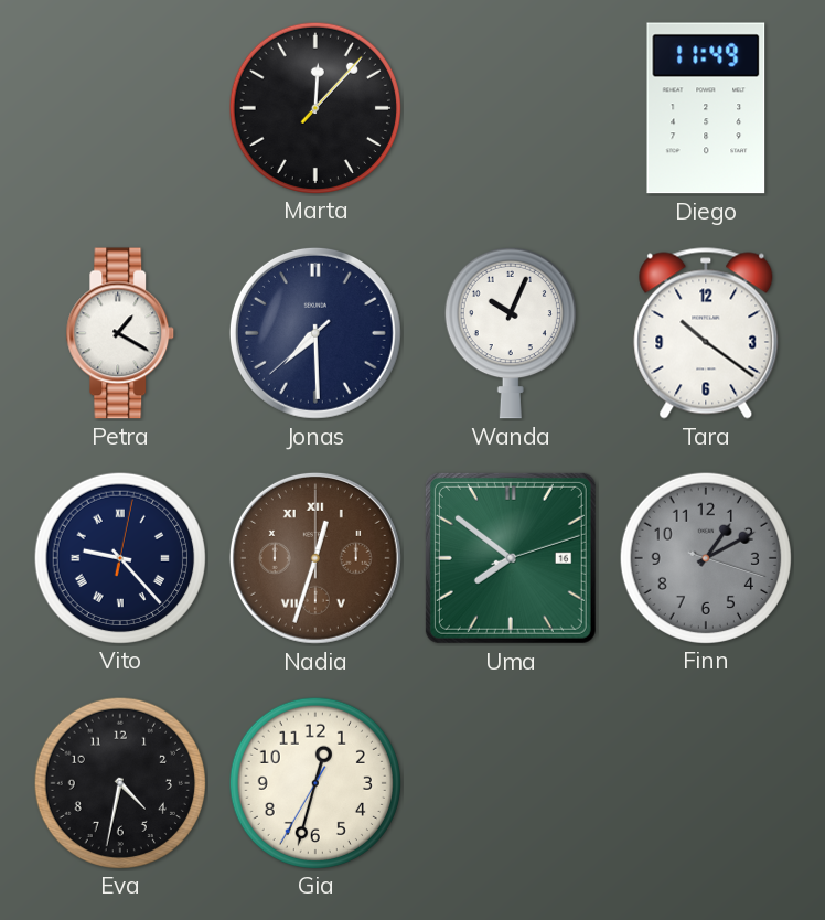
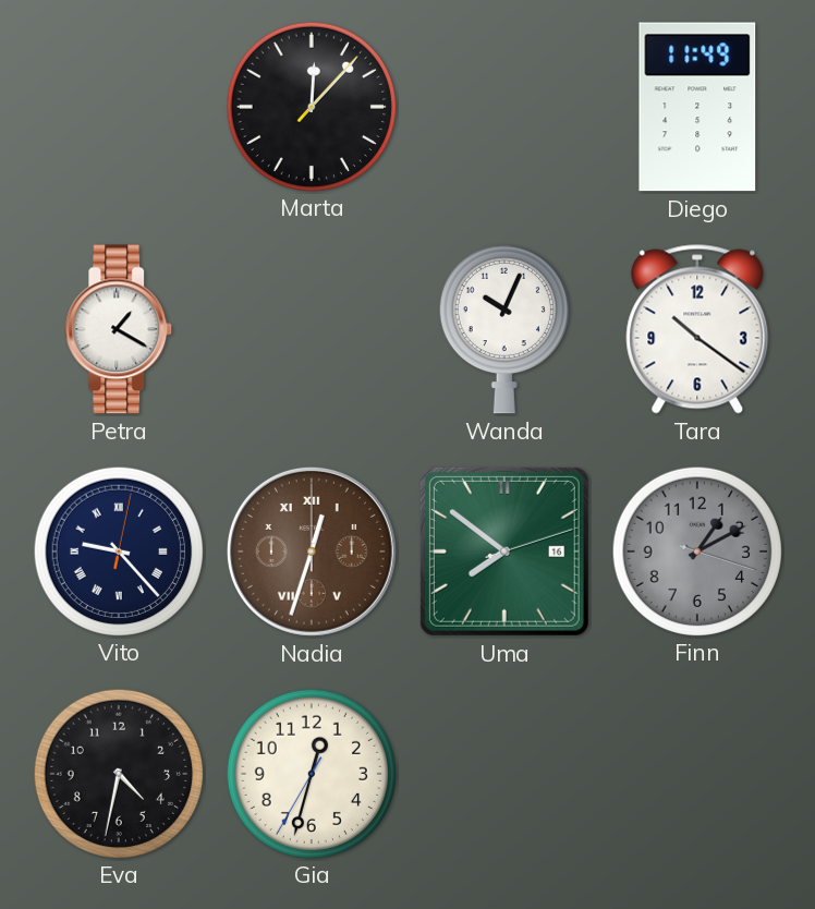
Jonas: 7:29 -> none (315, 333)
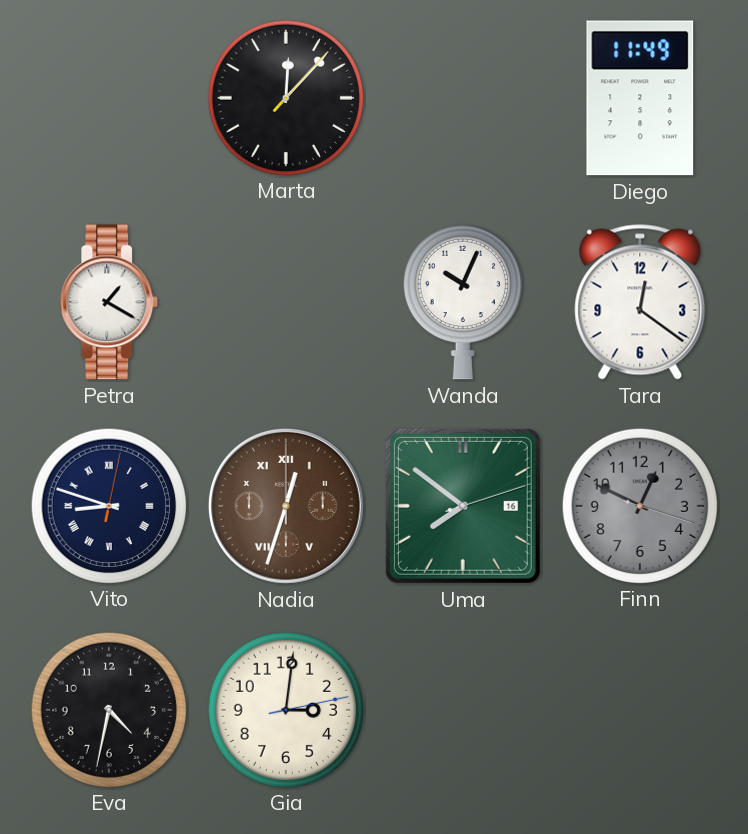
Tara: 10:21 -> 12:21 (640, 302)
Vito: 9:23 -> 8:48 (108, 505)
Finn: 1:10 -> 12:49 (639, 505)
Gia: 12:32 -> 3:01 (285, 709)
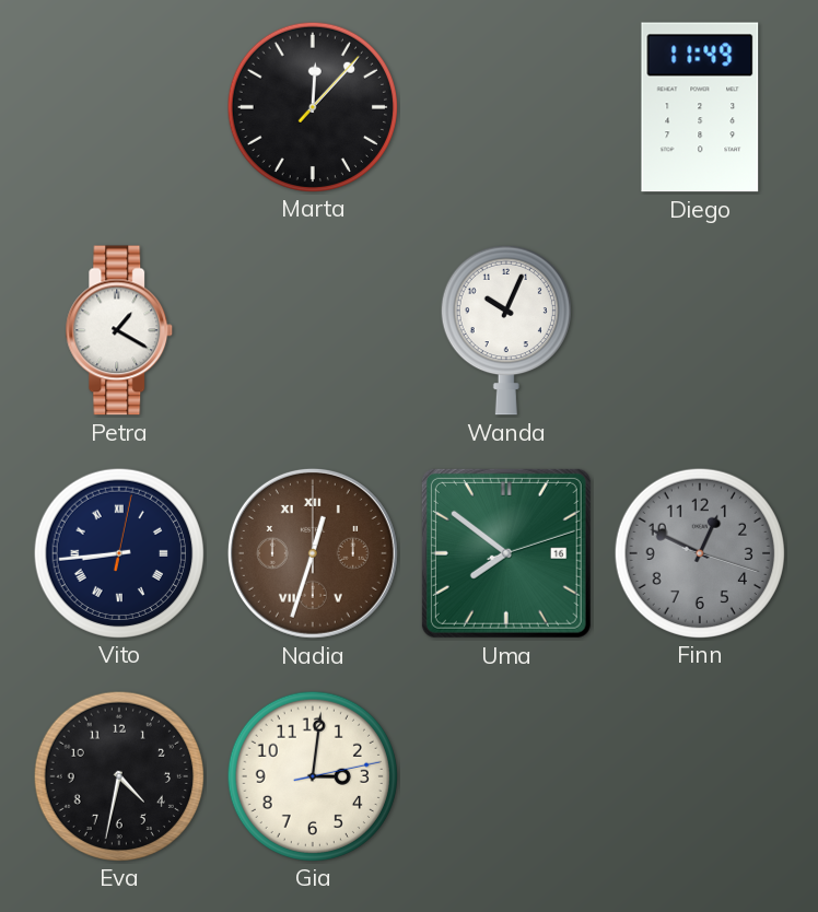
Tara: 12:21 -> none (640, 302)
Vito: 8:48 -> 8:44 (118, 552)
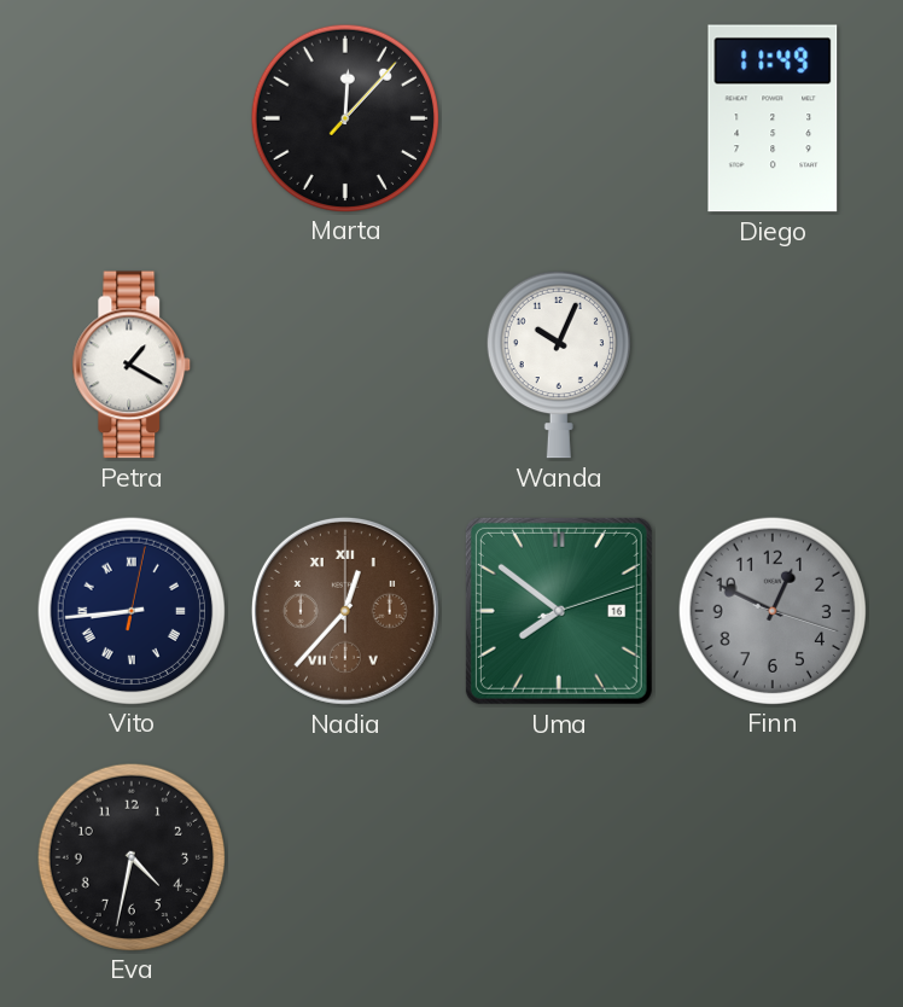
Nadia: 12:33 -> 12:37 (345, 611)
Gia: 3:01 -> none (312, 775)
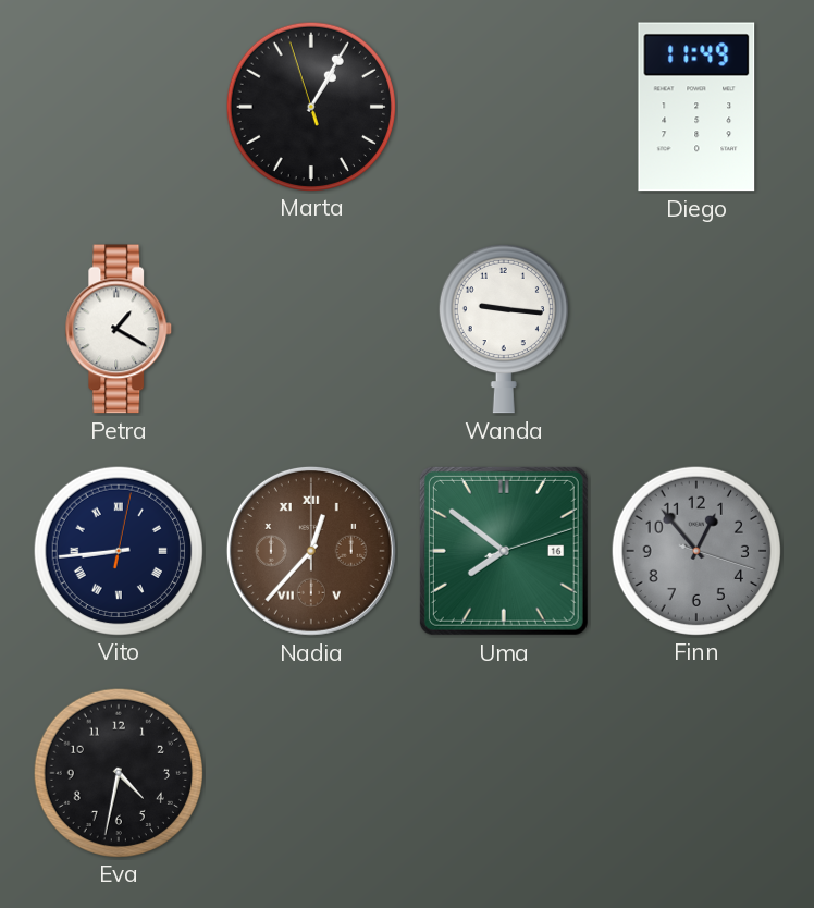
Marta: 12:07 -> 1:04 (310, 106)
Wanda: 10:04 -> 9:16 (504, 329)
Finn: 12:49 -> 12:53 (695, 550)
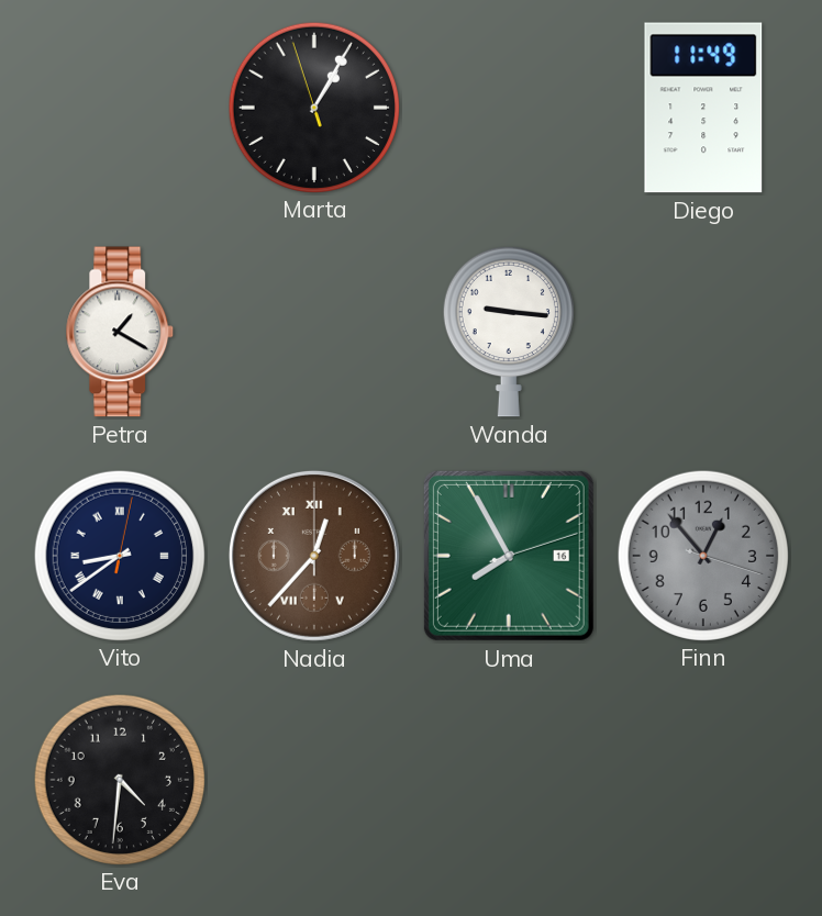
Vito: 8:44 -> 8:39 (119, 555)
Uma: 7:51 -> 7:55 (509, 556)
Eva: 4:32 -> 4:31 (119, 779)
